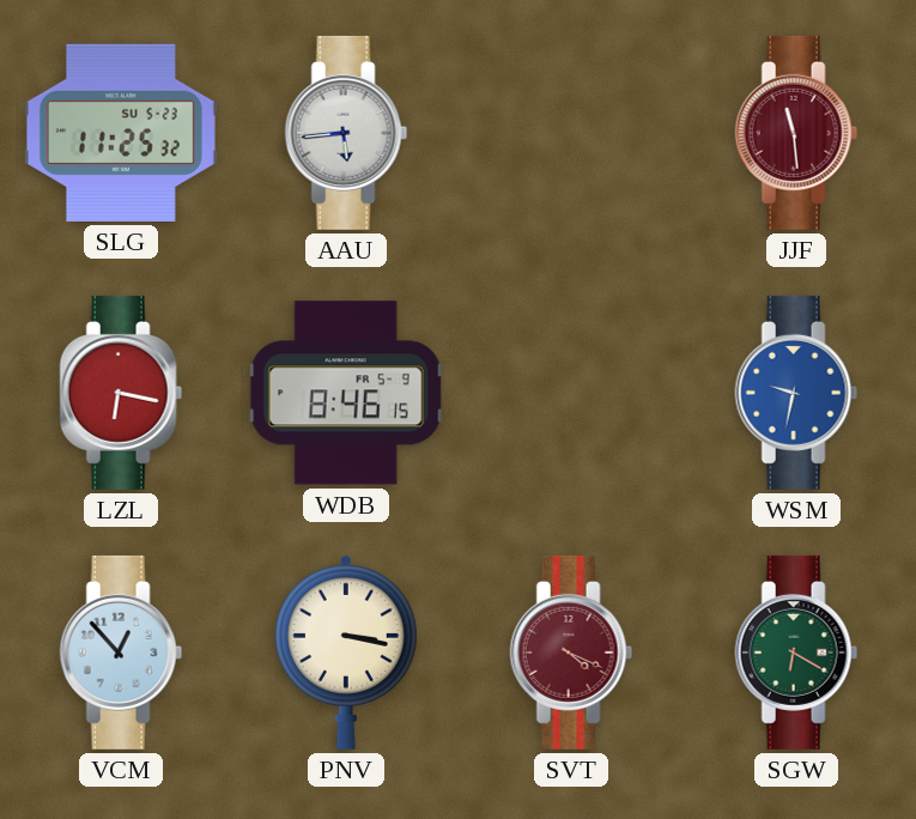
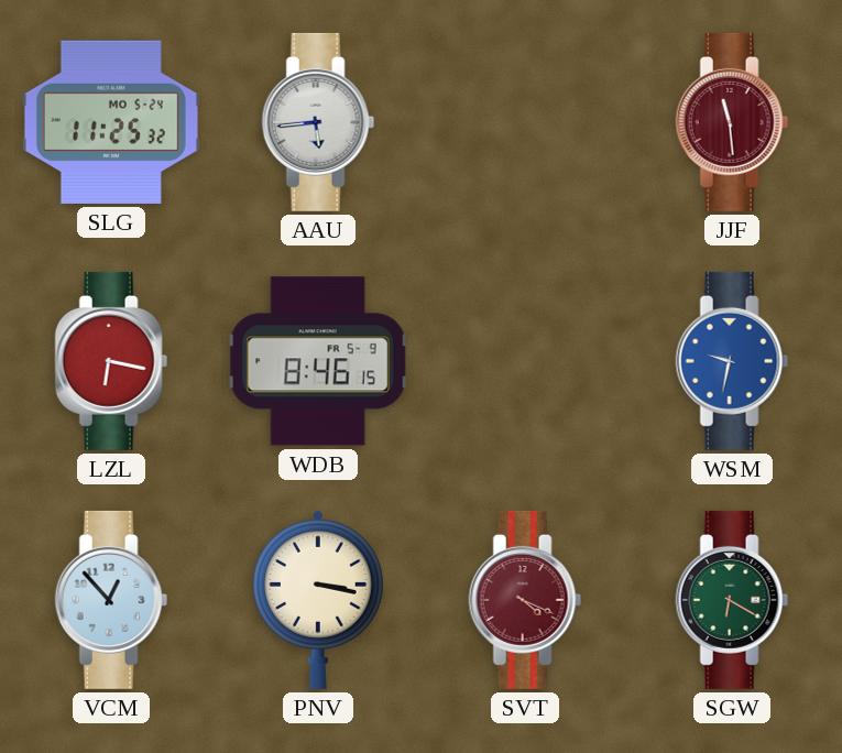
SLG date: SU 5-23 -> MO 5-24 (111, 122)
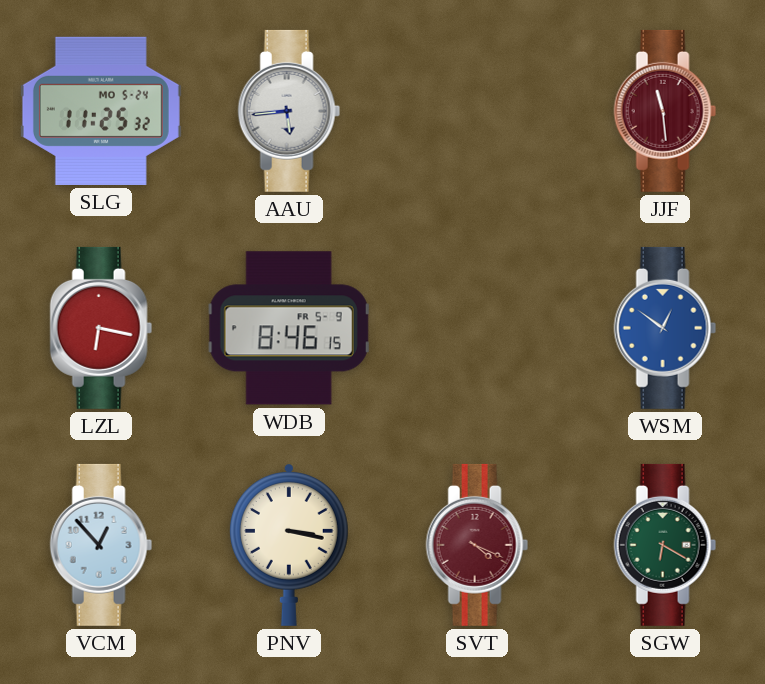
WSM: 9:32 -> 12:51 (665, 328)
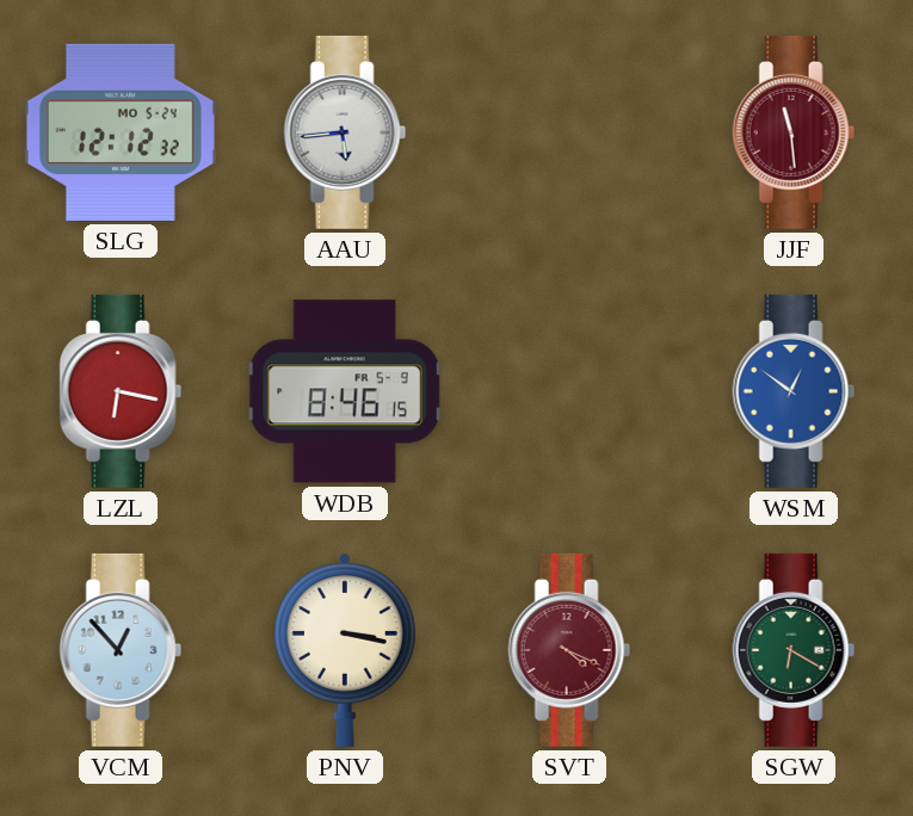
SLG: 11:25 -> 12:12 (121, 132)
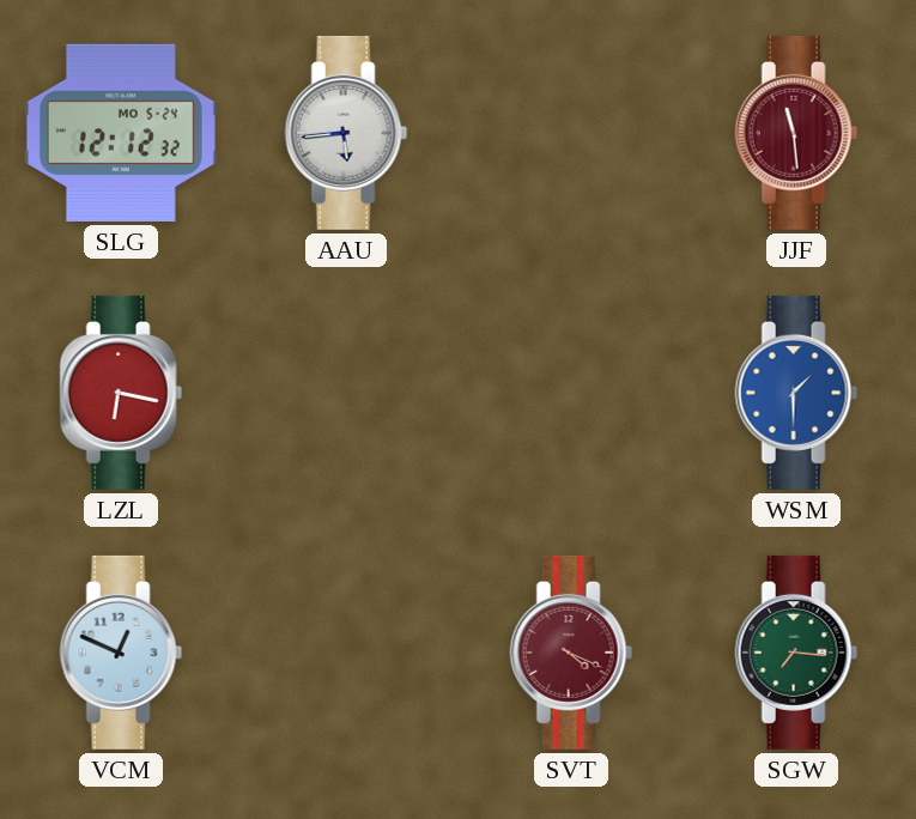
WDB: 8:46 -> none (345, 391)
WSM: 12:51 -> 1:30 (796, 393)
VCM: 12:53 -> 12:49 (121, 653)
PNV: 3:17 -> none (345, 650)
SGW: 6:20 -> 7:16 (796, 653)
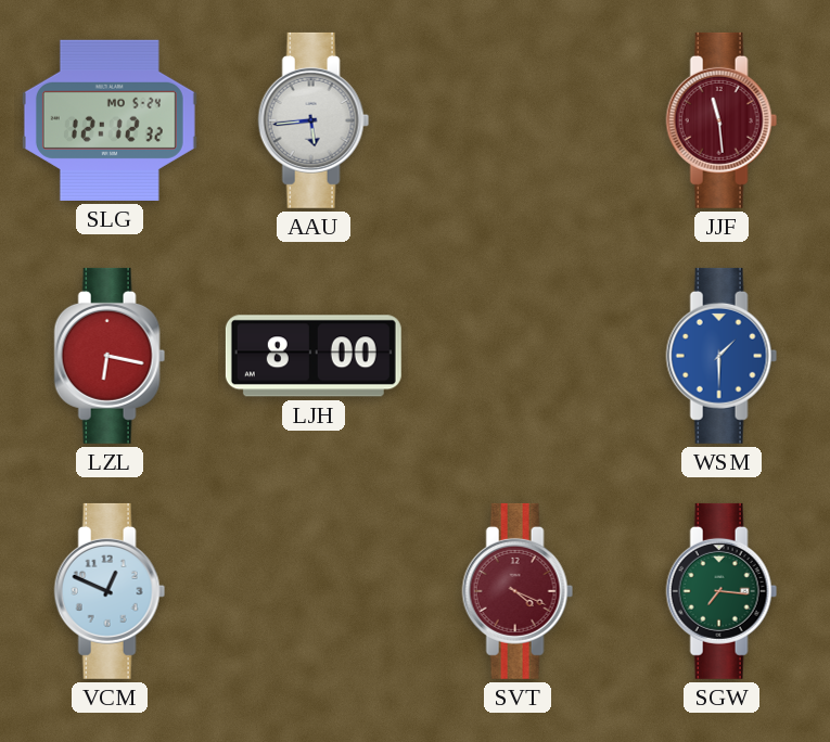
LJH: none -> 8:00 (314, 356)
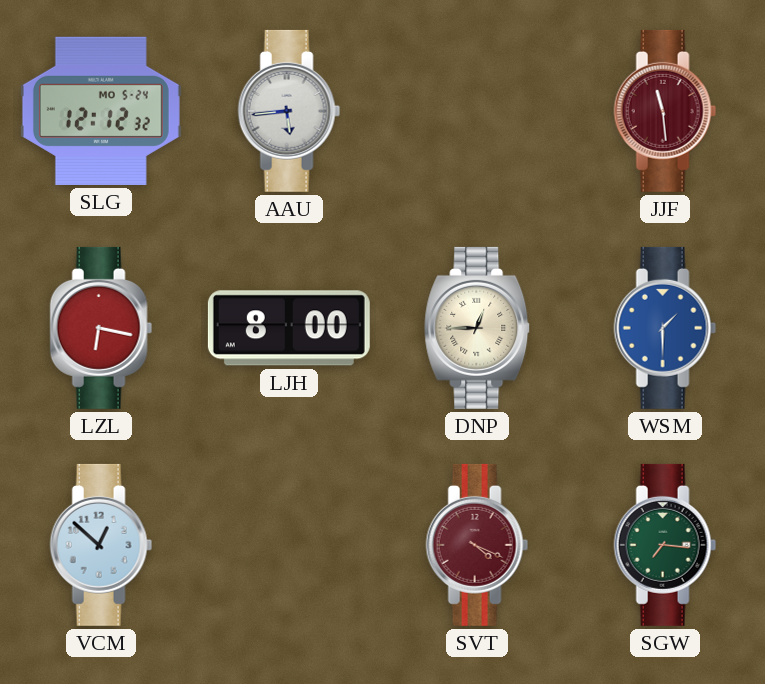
DNP: none -> 12:45 (478, 328)
VCM: 12:49 -> 12:52 (101, 545)
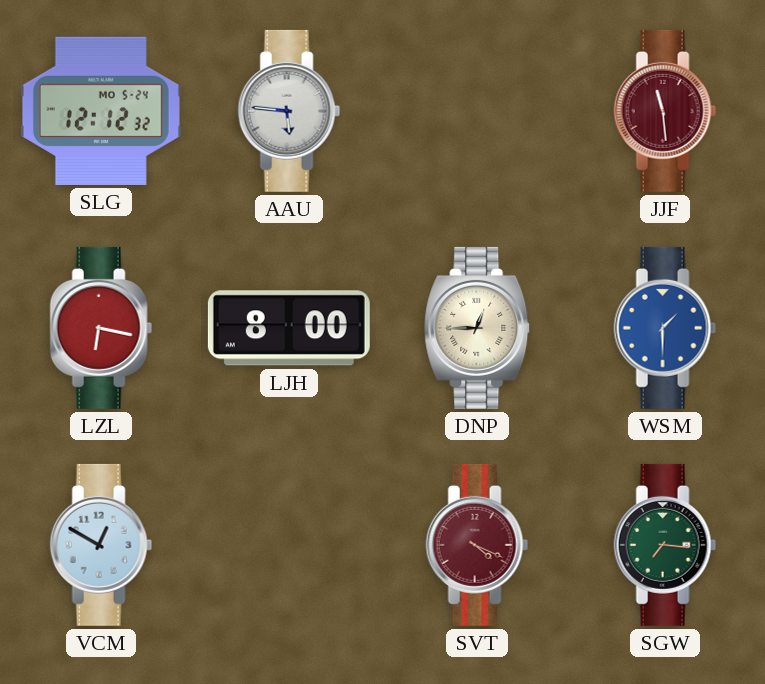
AAU: 5:44 -> 5:46 (289, 111)
VCM: 12:52 -> 12:50 (101, 545)
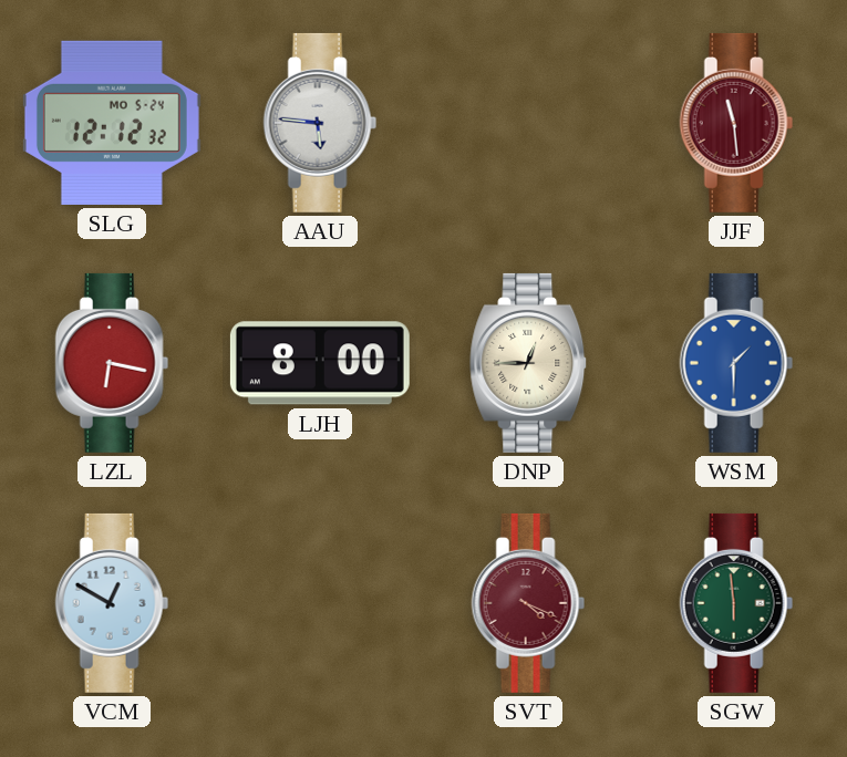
SGW: 7:16 -> 5:59 (736, 603)
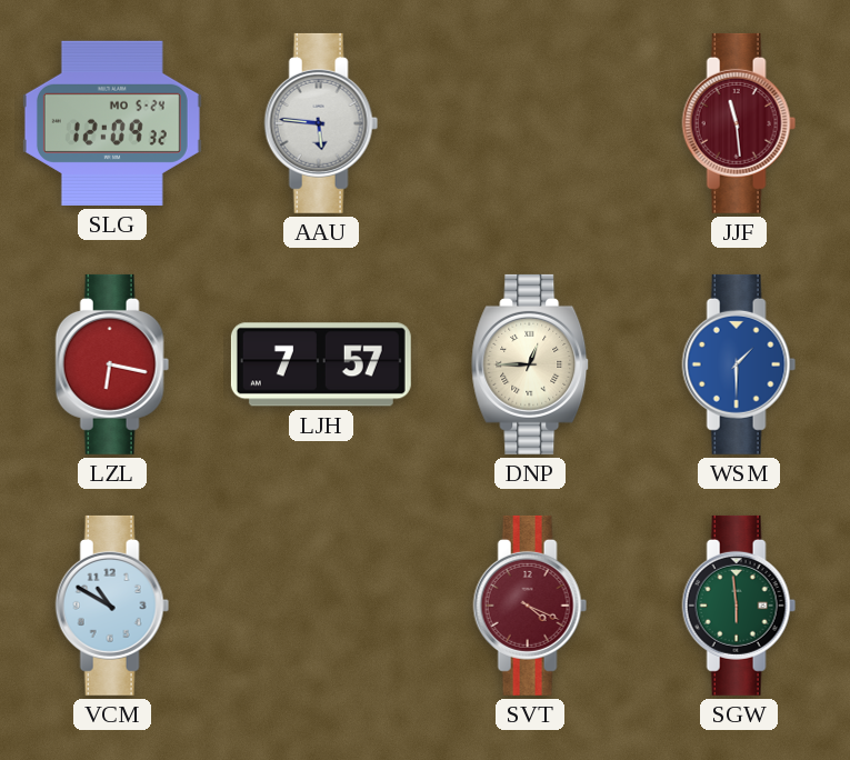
SLG: 12:12 -> 12:09 (112, 123)
LJH: 8:00 -> 7:57 (321, 364)
VCM: 12:50 -> 10:50 (112, 606)
